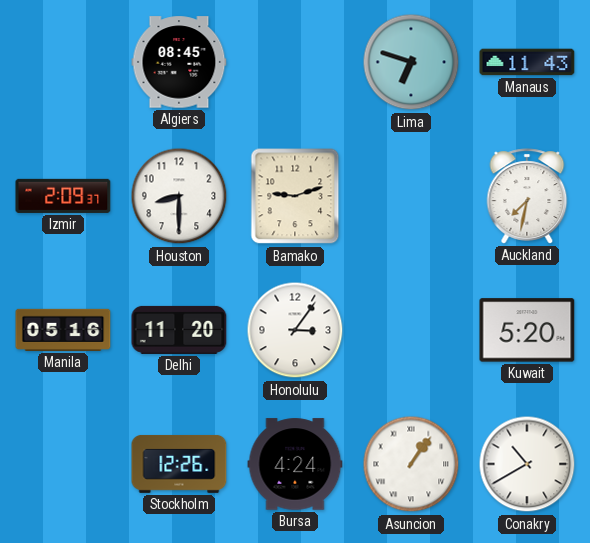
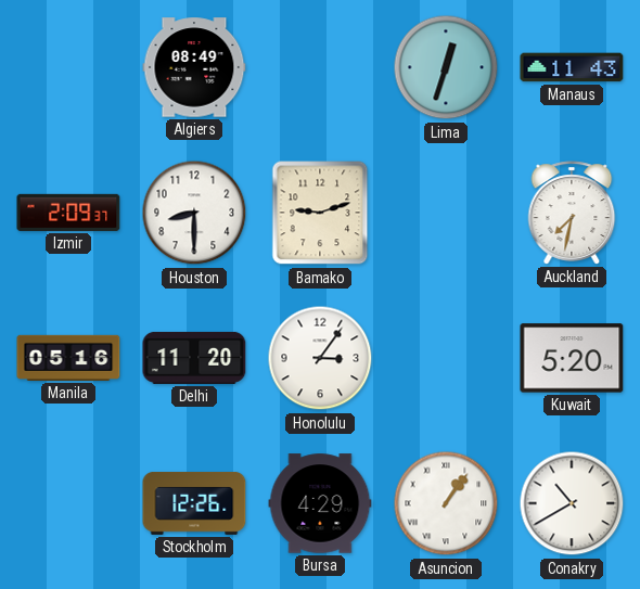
Algiers: 08:45 -> 08:49 (194, 67)
Lima: 6:48 -> 12:33 (446, 67)
Bursa: 4:24 -> 4:29 (320, 503)
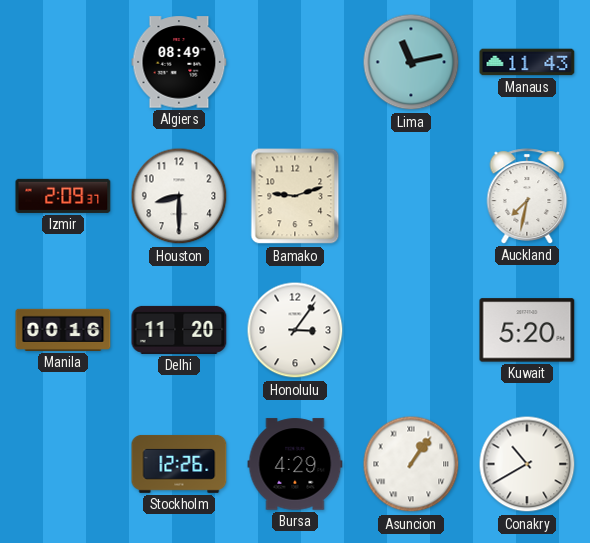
Lima: 12:33 -> 11:13 (411, 62)
Manila: 05:16 -> 00:16 (63, 330)
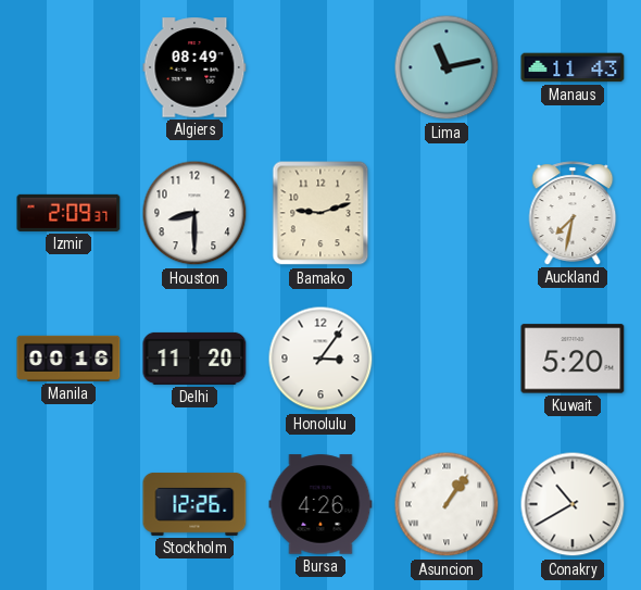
Bursa: 4:29 -> 4:26 (320, 504)
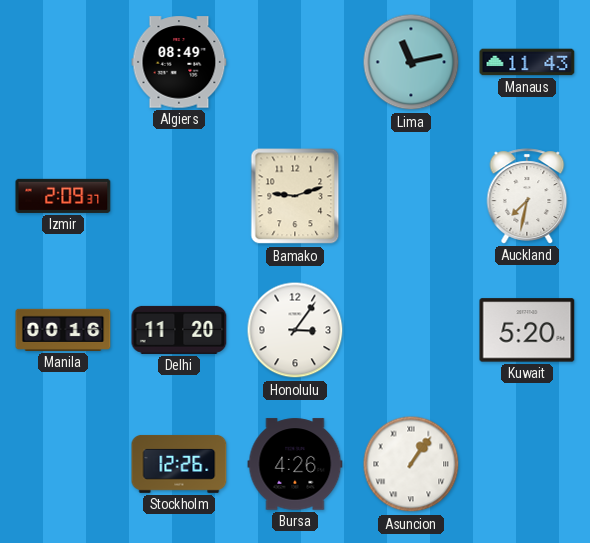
Houston: 8:30 -> none (194, 213)
Conakry: 10:40 -> none (573, 504)
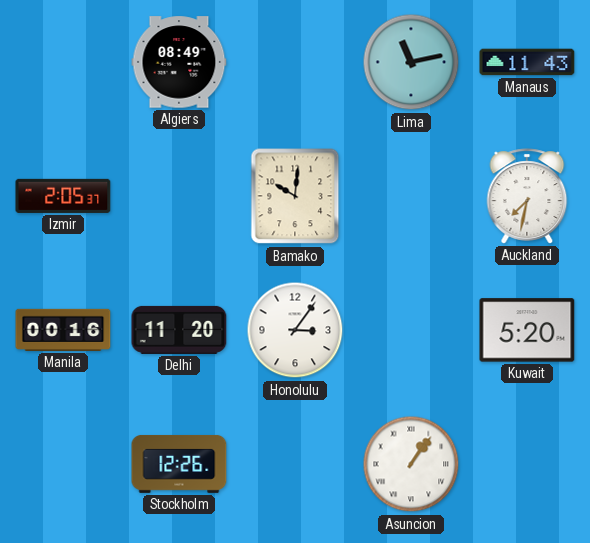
Izmir: 2:09 -> 2:05 (63, 196)
Bamako: 9:12 -> 10:01 (295, 196)
Bursa: 4:26 -> none (295, 464)
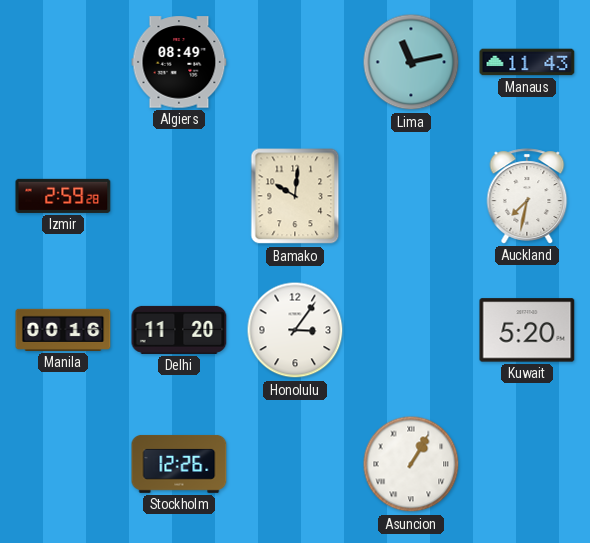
Izmir: 2:05 -> 2:59 (63, 196)
Asuncion: 1:06 -> 1:05 (411, 464)
